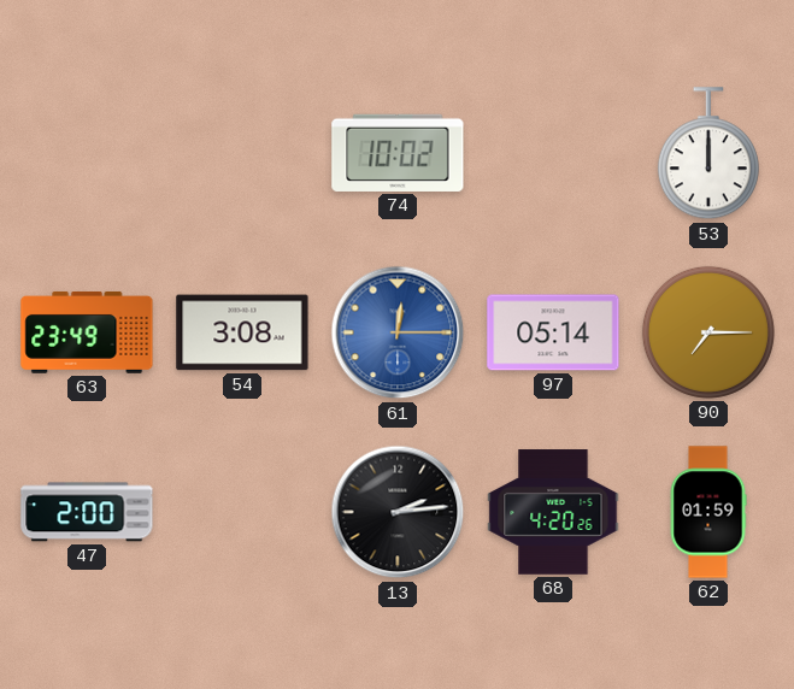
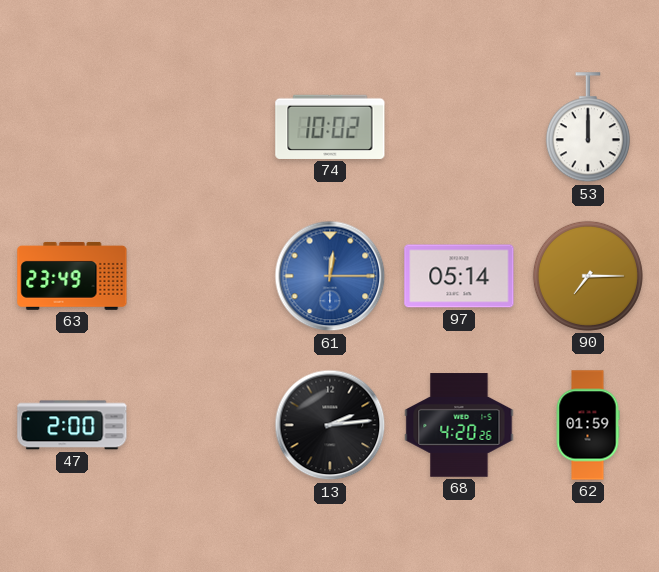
54: 3:08 -> none (242, 332)
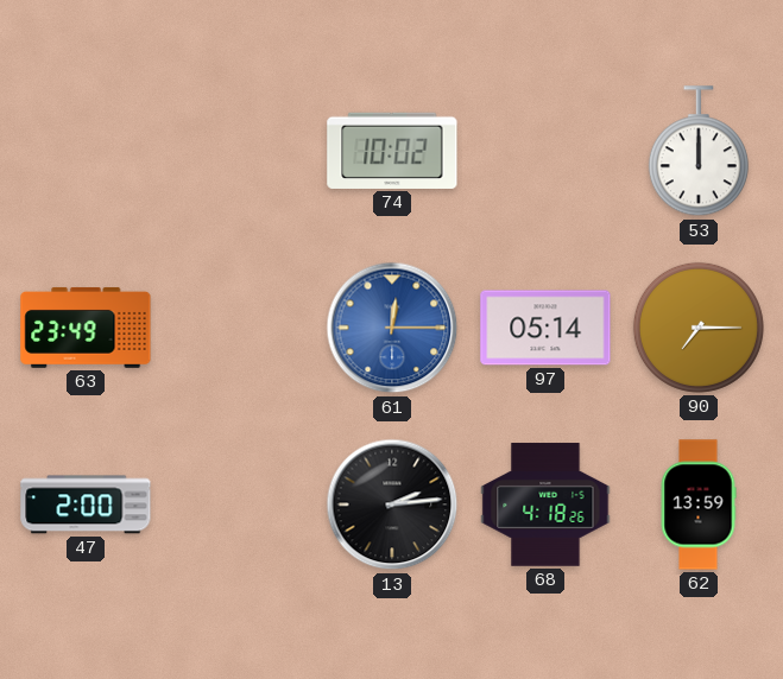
68: 4:20 -> 4:18 (545, 505)
62: 01:59 -> 13:59 (699, 505)
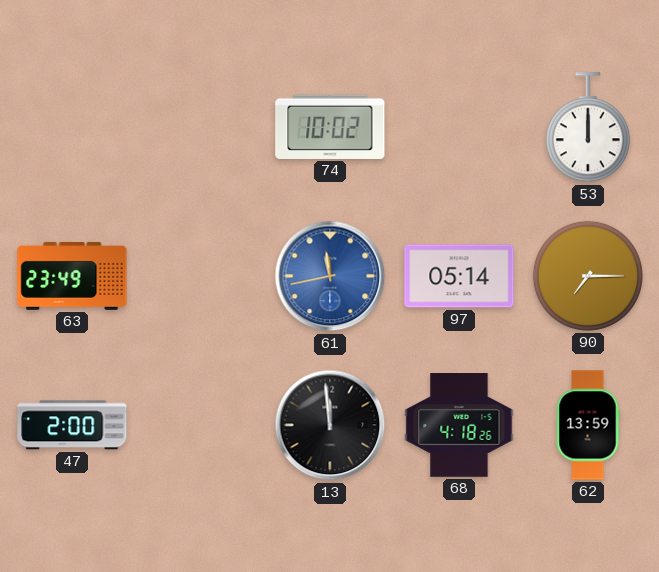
61: 12:15 -> 11:43 (330, 276)
13: 2:14 -> 11:59 (330, 425)
